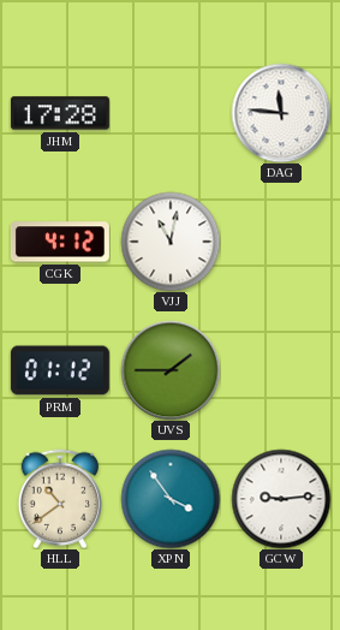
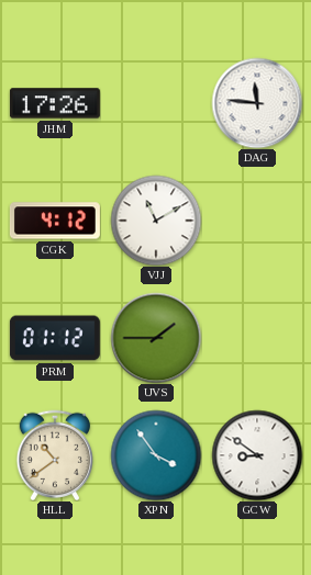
JHM: 17:28 -> 17:26 (55, 103)
VJJ: 11:02 -> 11:10 (156, 221)
GCW: 9:14 -> 8:51 (257, 455)
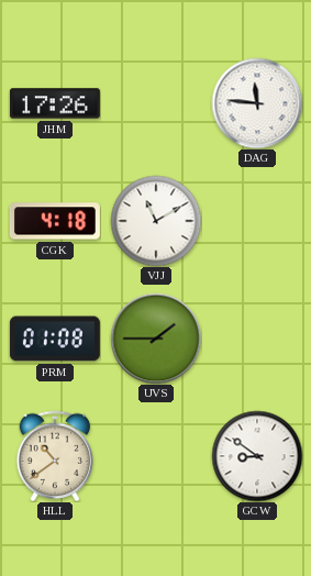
CGK: 4:12 -> 4:18 (55, 221)
PRM: 01:12 -> 01:08 (55, 339)
XPN: 3:54 -> none (156, 455)
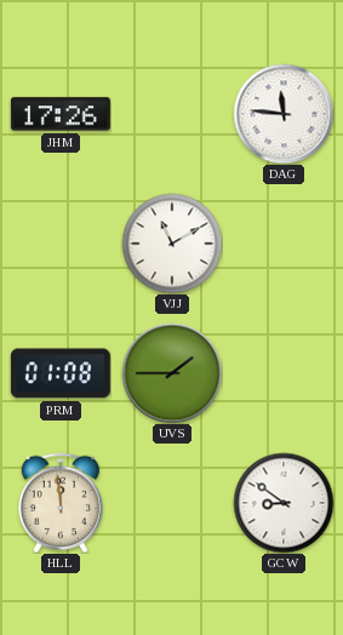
CGK: 4:18 -> none (55, 221)
HLL: 10:39 -> 11:59 (61, 502)
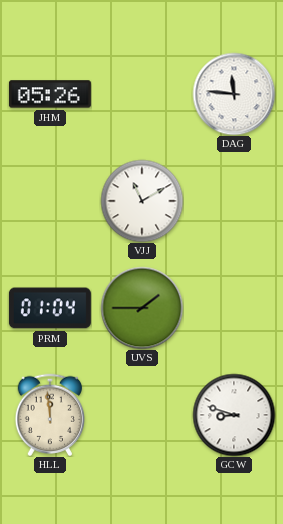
JHM: 17:26 -> 05:26 (50, 94)
PRM: 01:08 -> 01:04 (50, 308)
GCW: 8:51 -> 8:48 (234, 415)
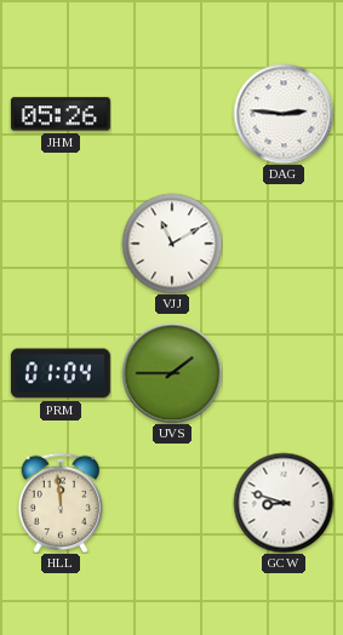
DAG: 11:46 -> 2:46 (284, 114)
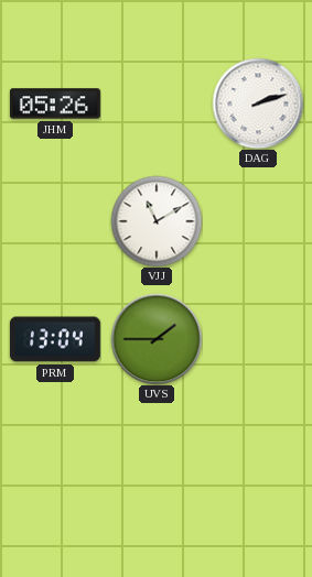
DAG: 2:46 -> 2:12 (258, 104)
PRM: 01:04 -> 13:04 (55, 339)
HLL: 11:59 -> none (61, 502)
GCW: 8:48 -> none (284, 503)
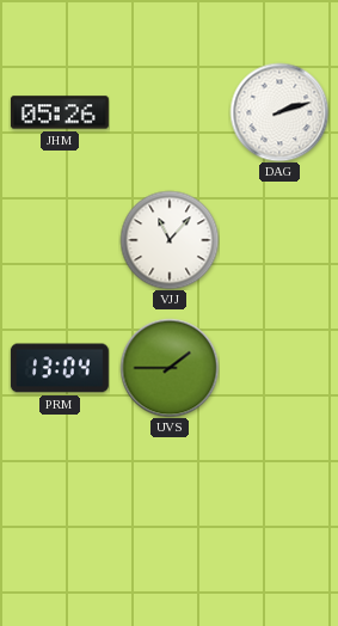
VJJ: 11:10 -> 11:07 (170, 240)
